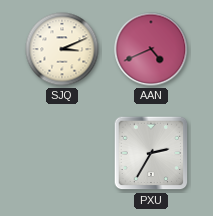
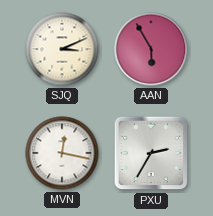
AAN: 4:41 -> 5:55 (151, 49)
MVN: none -> 12:17 (62, 153)
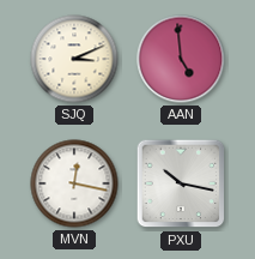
AAN: 5:55 -> 4:59 (181, 59)
PXU: 2:35 -> 10:17 (181, 183)
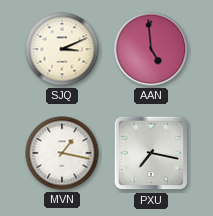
MVN: 12:17 -> 1:17 (62, 153)
PXU: 10:17 -> 7:17 (151, 153)
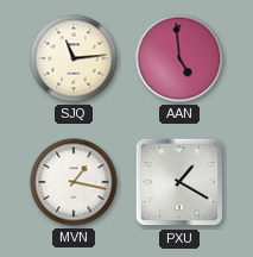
SJQ: 3:11 -> 11:14 (74, 58)
PXU: 7:17 -> 1:20 (179, 182)
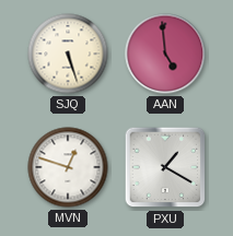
SJQ: 11:14 -> 5:27 (68, 54)
MVN: 1:17 -> 12:48 (68, 167)
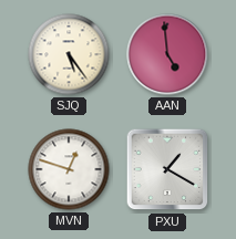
SJQ: 5:27 -> 5:24 (69, 54)
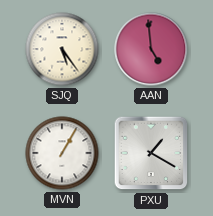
MVN: 12:48 -> 1:05 (62, 153)
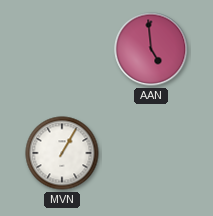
SJQ: 5:24 -> none (62, 49)
PXU: 1:20 -> none (151, 153)
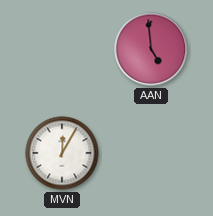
MVN: 1:05 -> 12:05 (62, 153)
